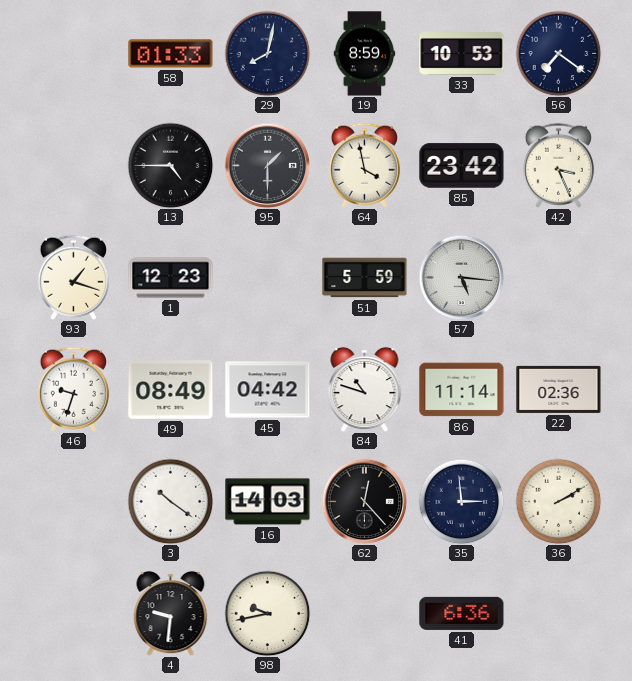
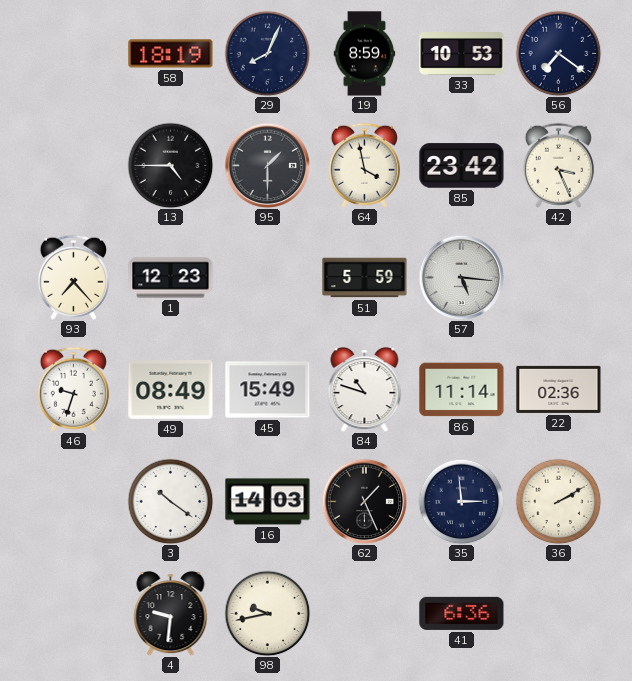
58: 01:33 -> 18:19 (171, 54)
29: 8:02 -> 8:04 (267, 53)
93: 1:18 -> 7:23 (73, 277)
45: 04:42 -> 15:49 (268, 390)
62: 12:23 -> 1:26 (364, 501)
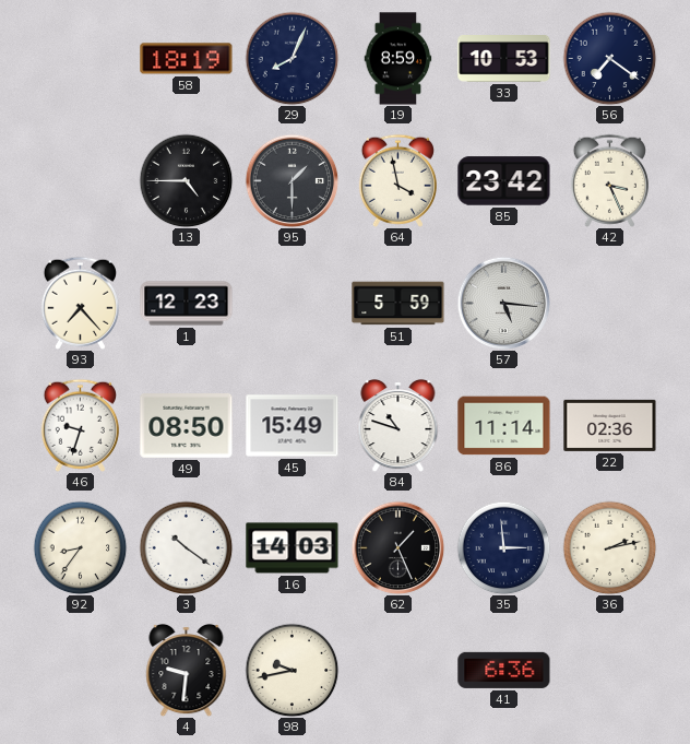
49: 08:49 -> 08:50 (187, 426)
92: none -> 8:36 (80, 547)
36: 2:10 -> 2:13 (609, 547)
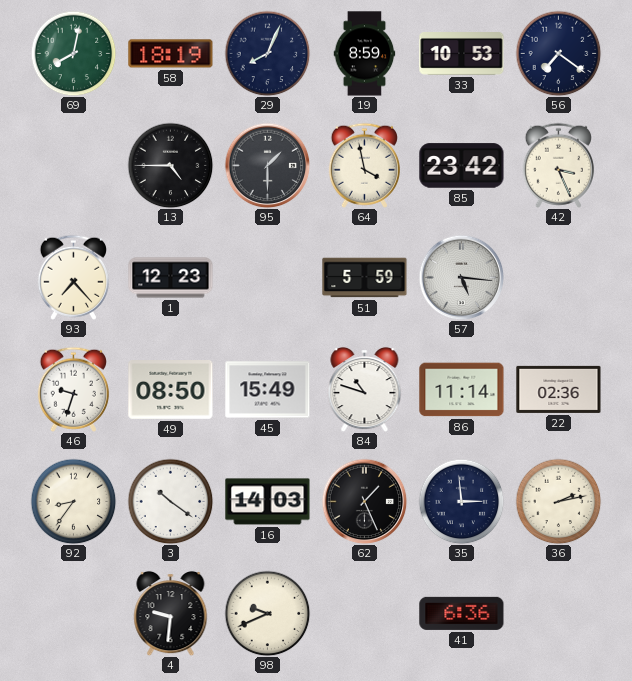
69: none -> 8:02 (73, 53)
98: 9:43 -> 9:41 (267, 613)
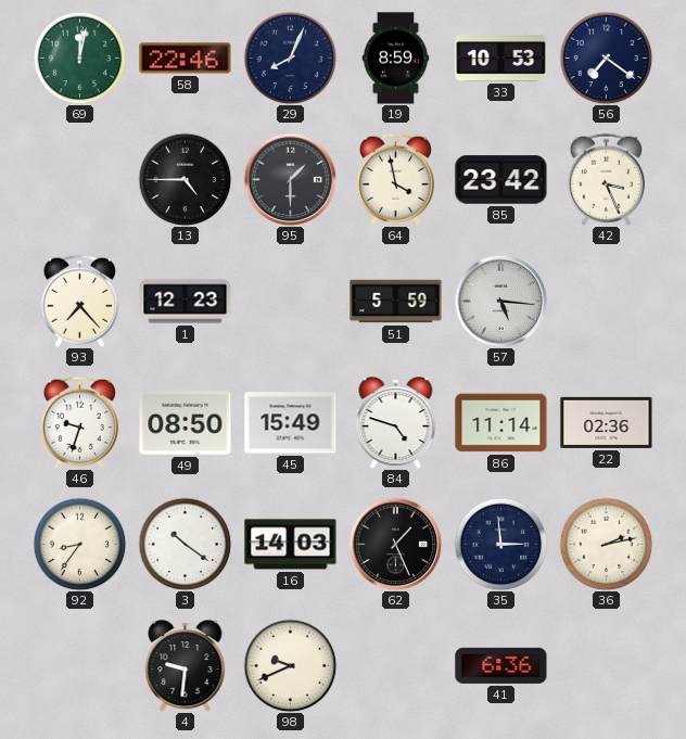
69: 8:02 -> 12:02 (79, 58)
58: 18:19 -> 22:46 (186, 59)
84: 10:48 -> 4:48 (396, 422)
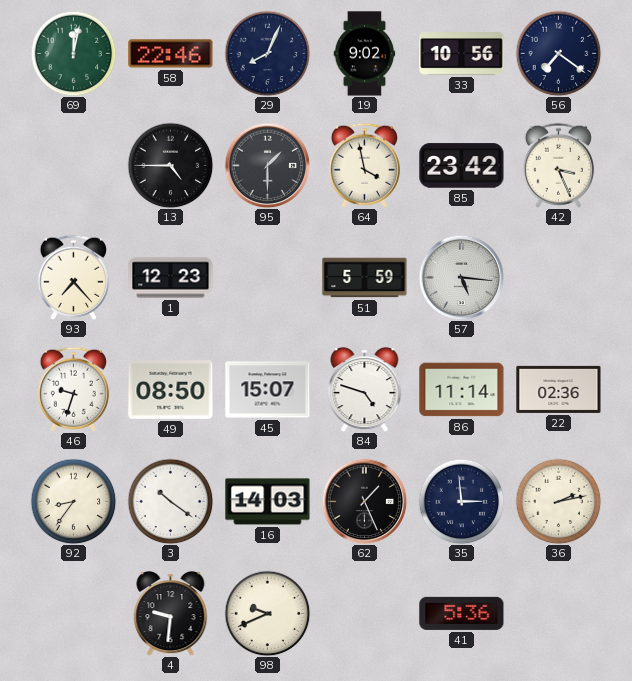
19: 8:59 -> 9:02 (365, 54)
33: 10:53 -> 10:56 (462, 54)
45: 15:49 -> 15:07 (268, 390)
41: 6:36 -> 5:36 (462, 613)
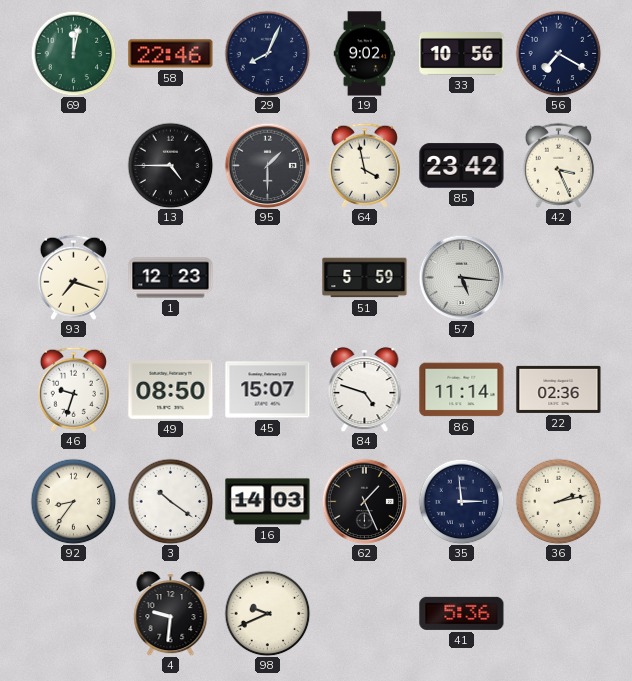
56: 7:21 -> 7:20 (558, 53)
93: 7:23 -> 7:18 (73, 277)
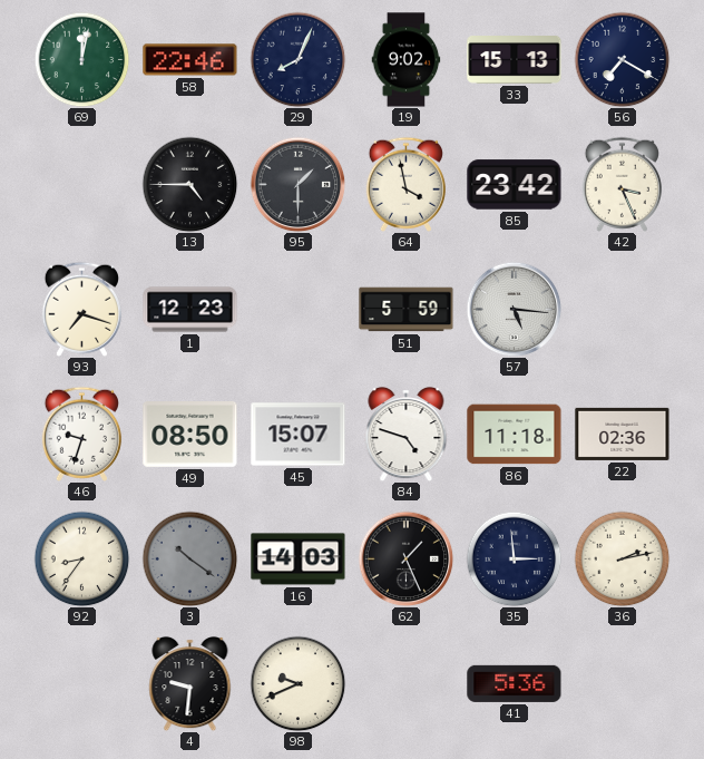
33: 10:56 -> 15:13 (515, 60)
86: 11:14 -> 11:18 (515, 435)
3 dial: white -> grey (189, 558)
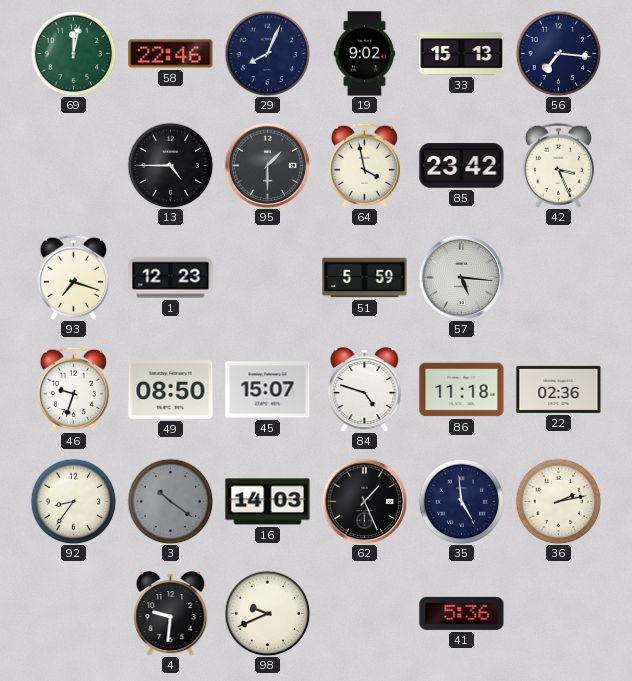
56: 7:20 -> 7:16 (558, 53)
35: 2:59 -> 4:59 (461, 501)
